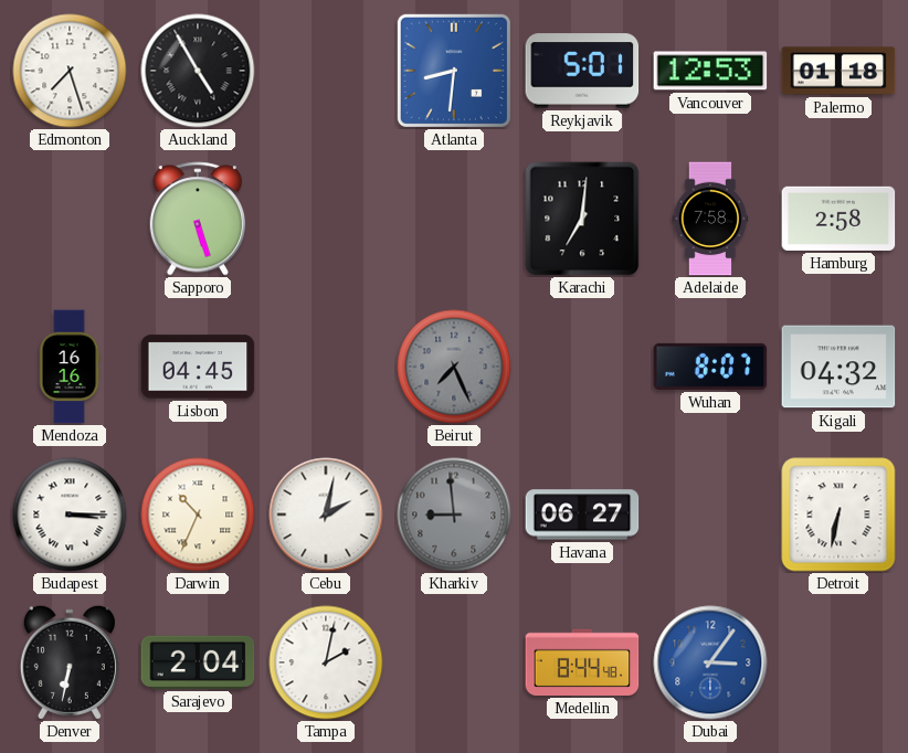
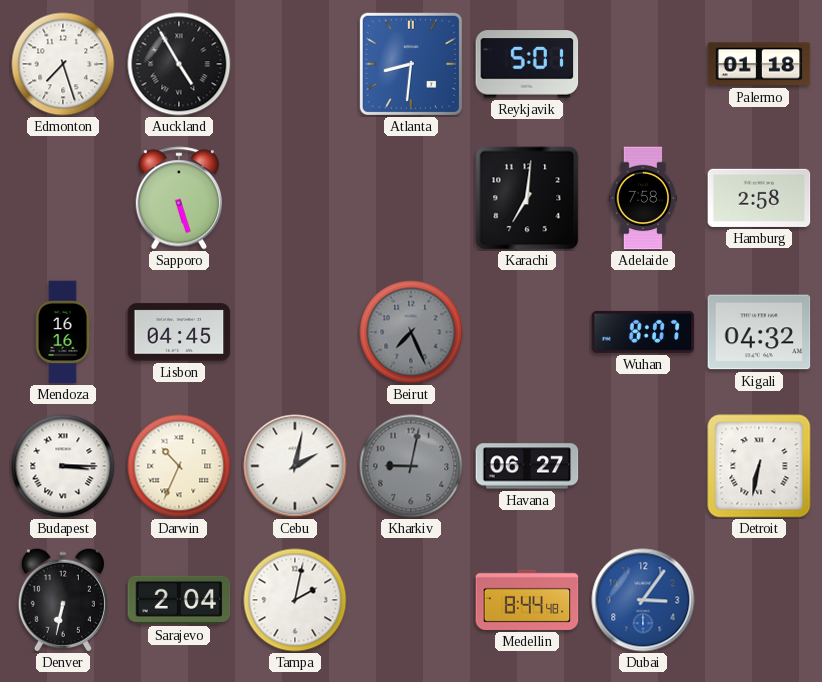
Vancouver: 12:53 -> none (710, 71)
Kharkiv: 8:59 -> 9:02 (411, 466)
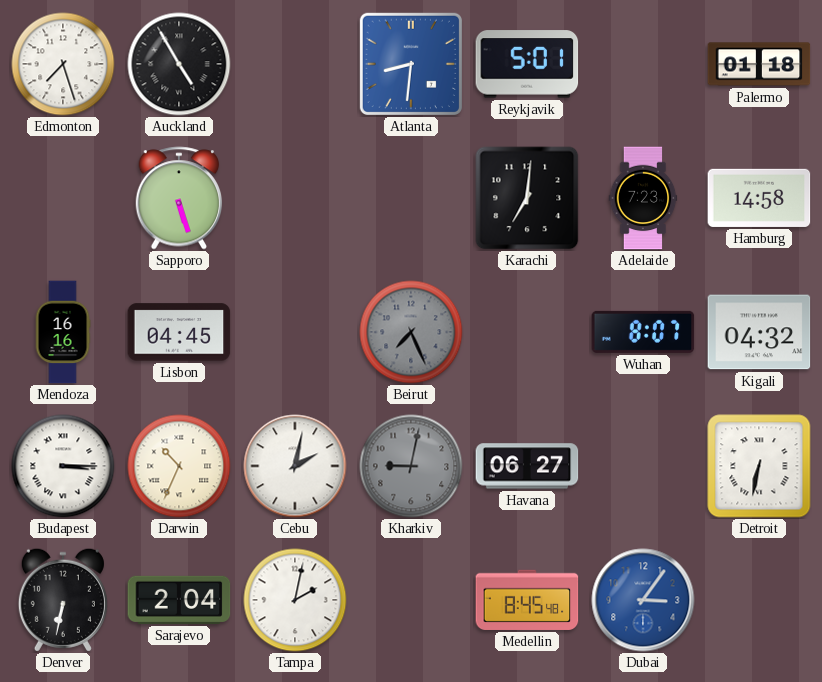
Adelaide: 7:58 -> 7:23 (643, 198)
Hamburg: 2:58 -> 14:58 (759, 198)
Medellin: 8:44 -> 8:45 (527, 600)
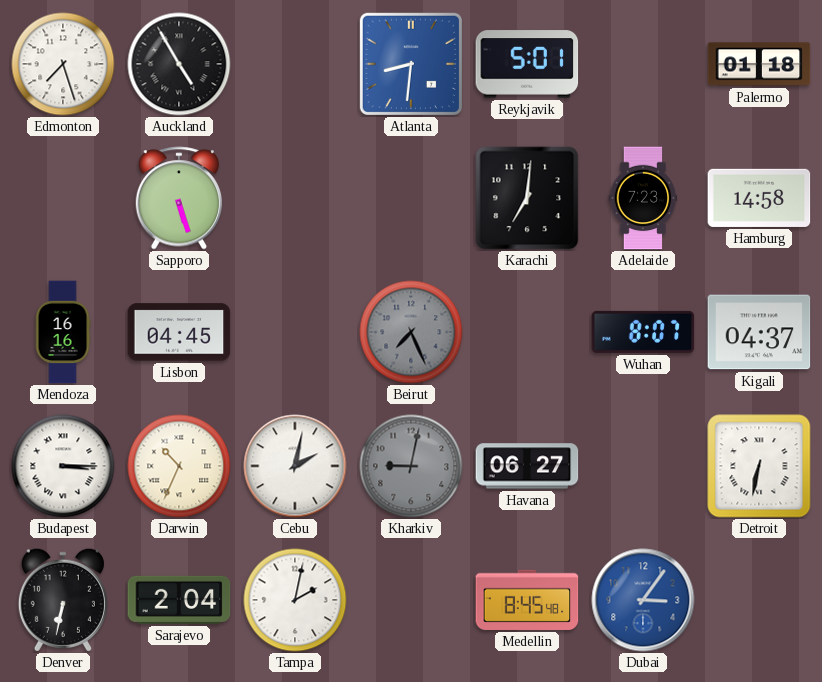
Kigali: 04:32 -> 04:37 (759, 332)
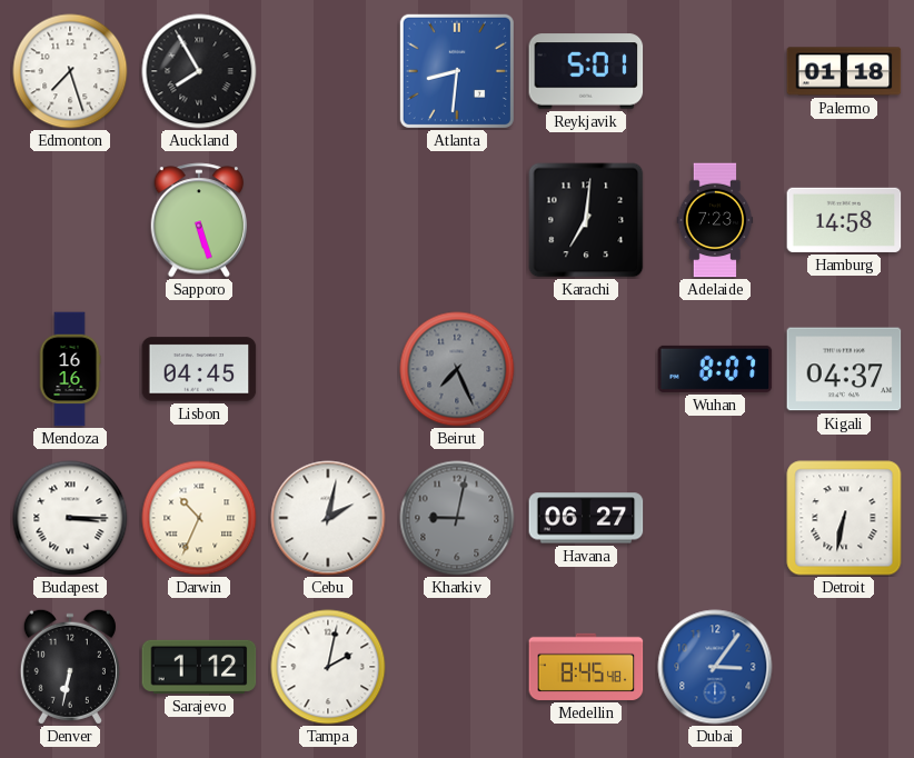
Auckland: 4:55 -> 7:55 (199, 71)
Sarajevo: 2:04 -> 1:12 (199, 667)
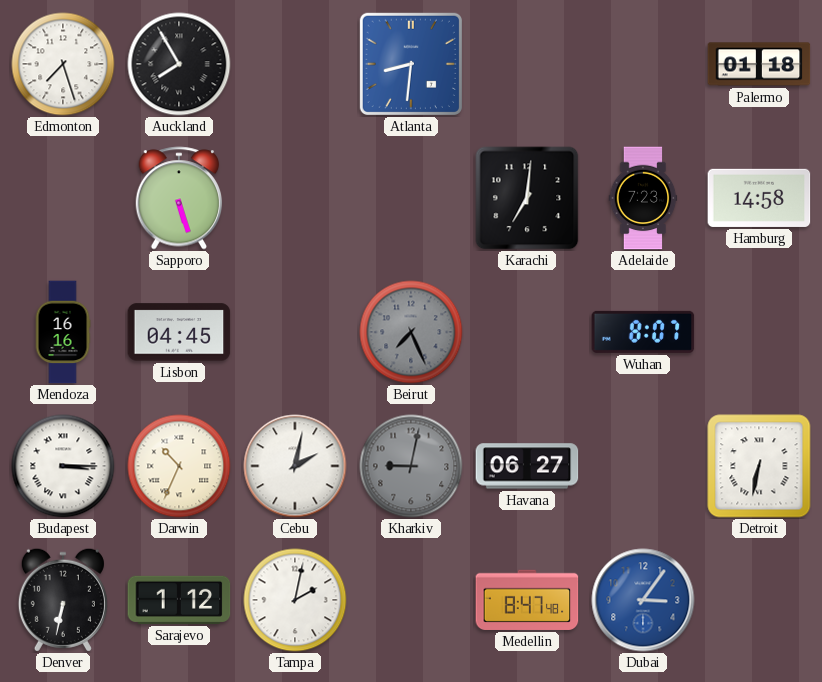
Reykjavik: 5:01 -> none (586, 71)
Kigali: 04:37 -> none (844, 369)
Medellin: 8:45 -> 8:47 (527, 600)
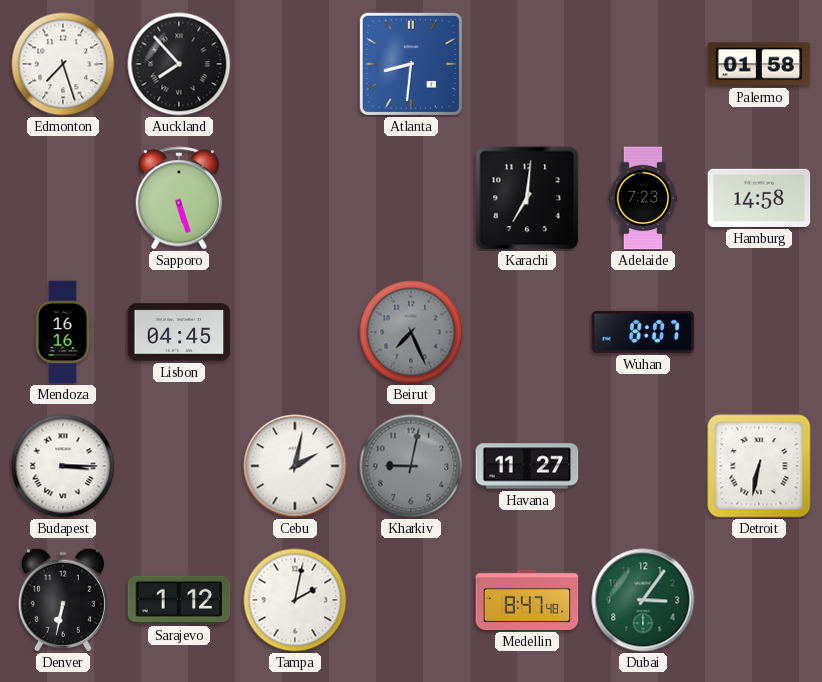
Auckland: 7:55 -> 7:53 (179, 64)
Palermo: 01:18 -> 01:58 (759, 64)
Darwin: 10:34 -> none (179, 466)
Havana: 06:27 -> 11:27 (527, 466)
Dubai dial: blue -> green (643, 600)
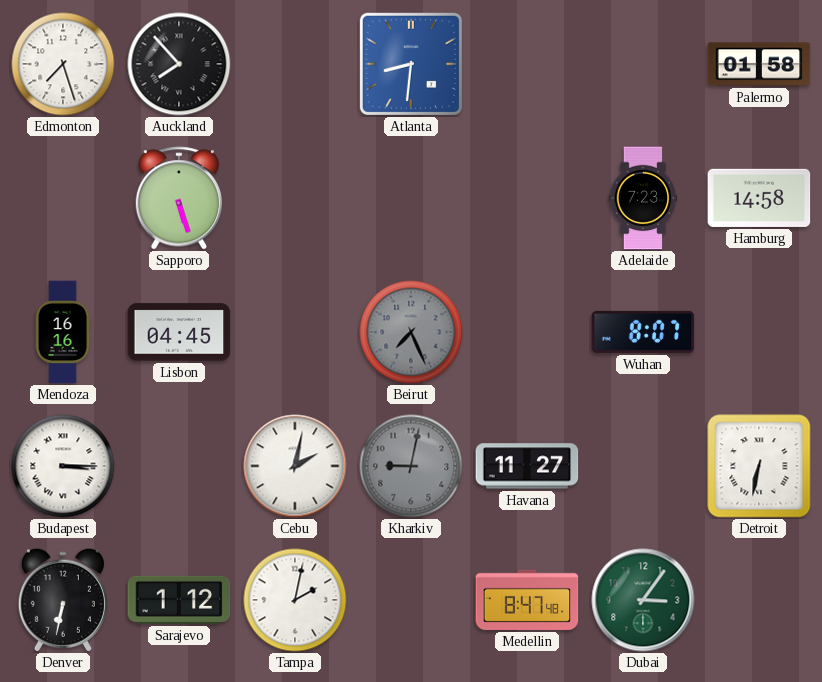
Karachi: 7:01 -> none (527, 198)
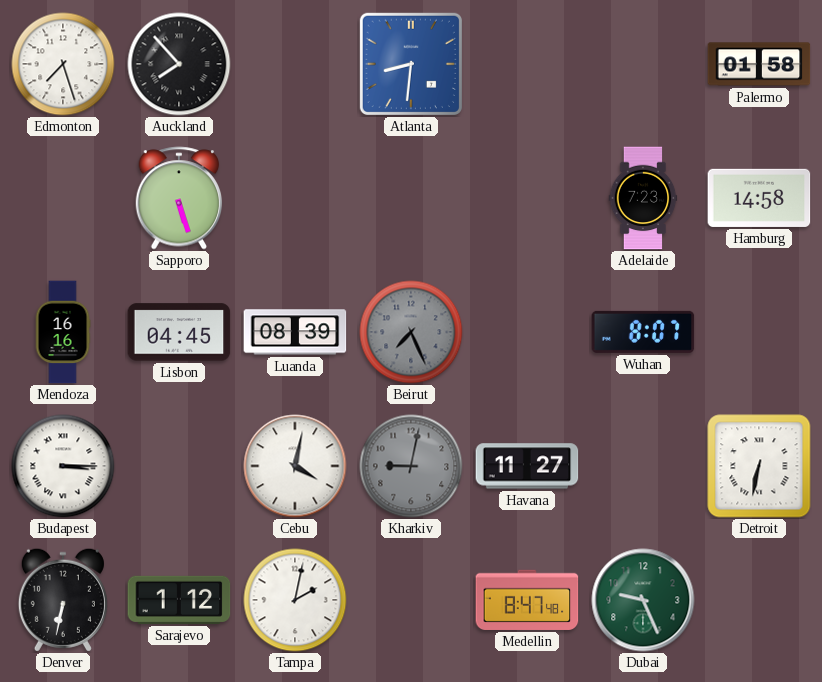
Luanda: none -> 08:39 (295, 332)
Cebu: 2:02 -> 4:02 (295, 466)
Dubai: 3:06 -> 9:26 (643, 600)
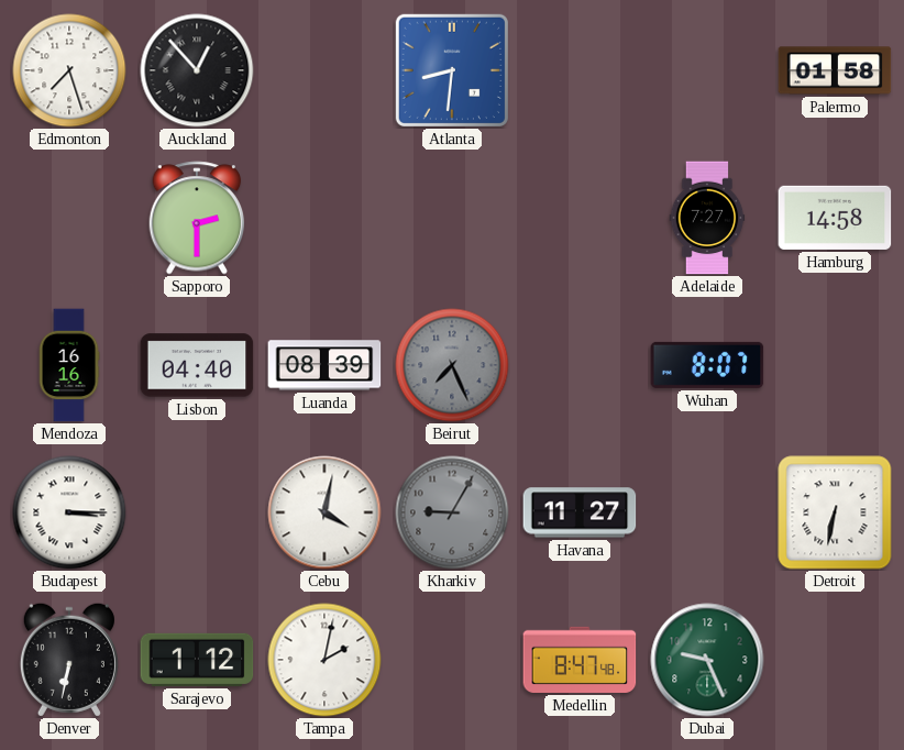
Auckland: 7:53 -> 12:53 (197, 70)
Sapporo: 5:27 -> 2:30 (197, 218)
Adelaide: 7:23 -> 7:27 (707, 218)
Lisbon: 04:45 -> 04:40 (197, 365)
Kharkiv: 9:02 -> 9:05 (452, 512)
